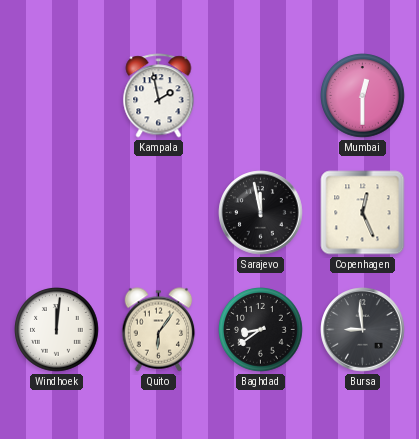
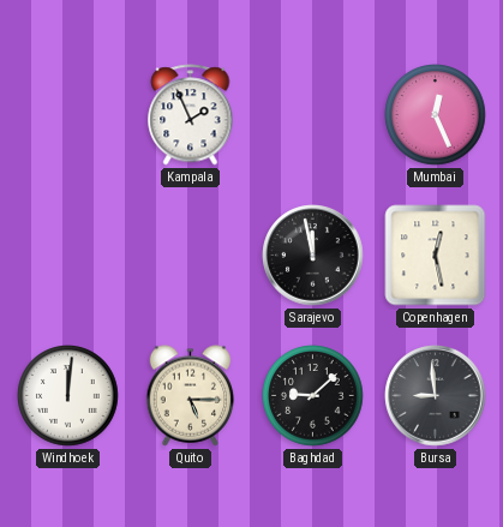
Kampala: 1:58 -> 1:56 (191, 115)
Mumbai: 12:30 -> 12:26 (436, 115)
Copenhagen: 12:26 -> 12:28 (436, 256)
Quito: 6:06 -> 5:15 (191, 396)
Baghdad: 8:39 -> 9:08 (313, 396)
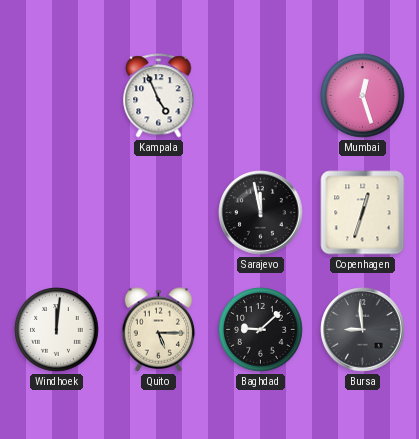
Kampala: 1:56 -> 4:56 (159, 96)
Mumbai: 12:26 -> 12:27 (363, 96)
Copenhagen: 12:28 -> 12:33 (363, 213)
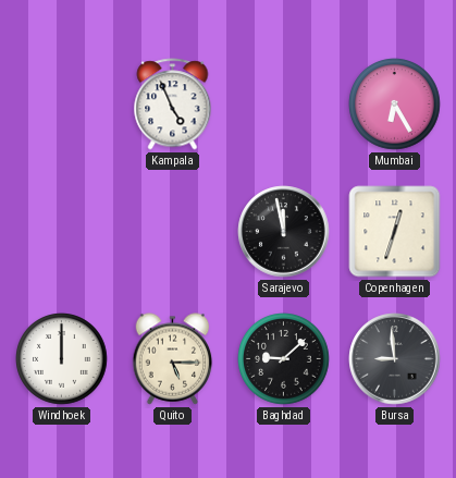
Mumbai: 12:27 -> 6:25 (395, 105)
Windhoek: 12:01 -> 12:00 (62, 359)
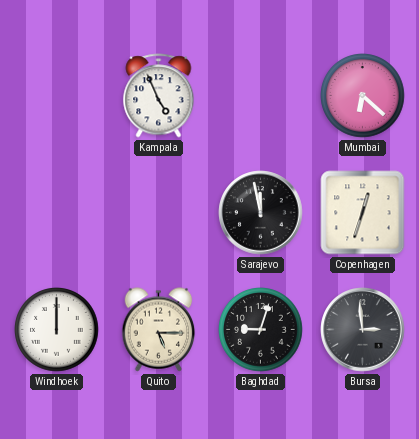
Mumbai: 6:25 -> 6:22 (363, 96)
Baghdad: 9:08 -> 9:03 (261, 330)
Bursa: 8:59 -> 2:59 (363, 330)
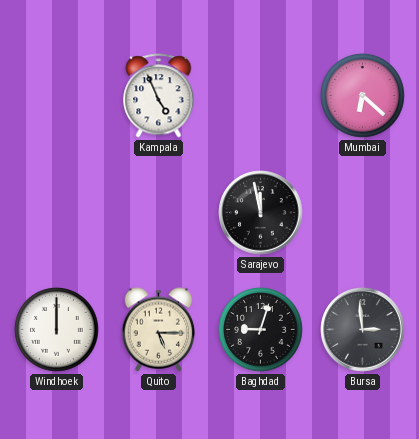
Copenhagen: 12:33 -> none (363, 213)
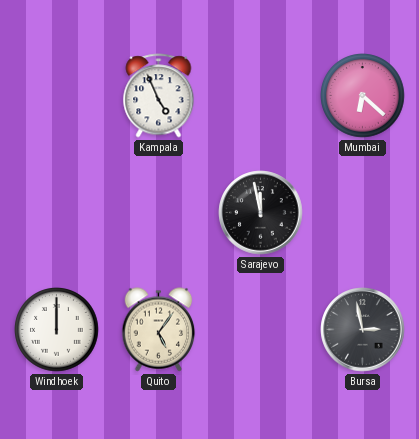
Quito: 5:15 -> 5:06 (159, 330)
Baghdad: 9:03 -> none (261, 330)
Bursa: 2:59 -> 2:58 (363, 330)
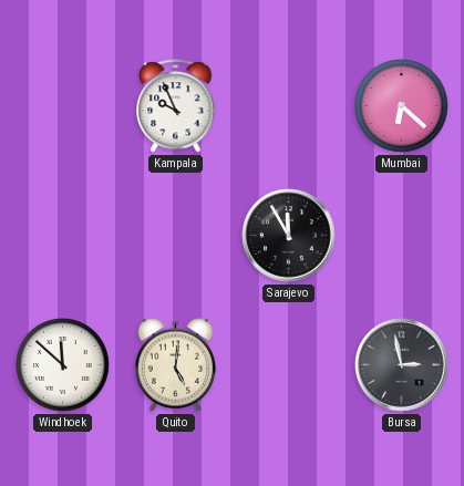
Kampala: 4:56 -> 9:56 (176, 106)
Sarajevo: 11:58 -> 11:55 (289, 236)
Windhoek: 12:00 -> 11:52 (63, 365)
Quito: 5:06 -> 5:01 (176, 365)
